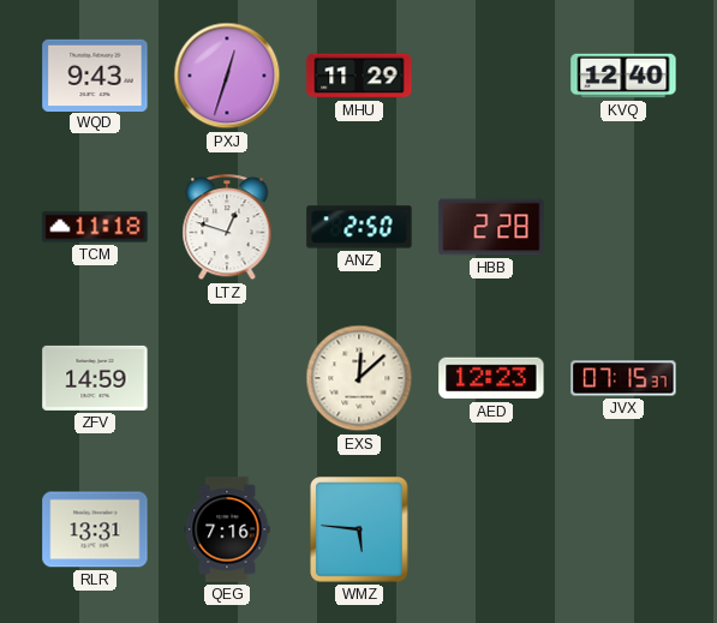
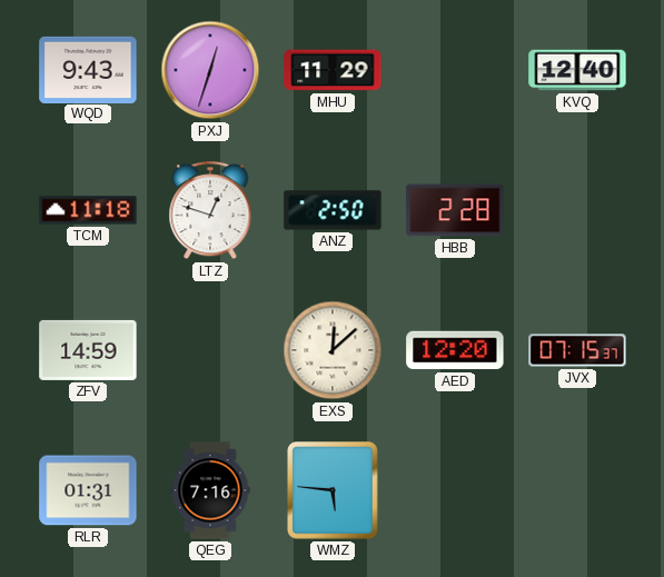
AED: 12:23 -> 12:20 (455, 350)
RLR: 13:31 -> 01:31 (88, 490)
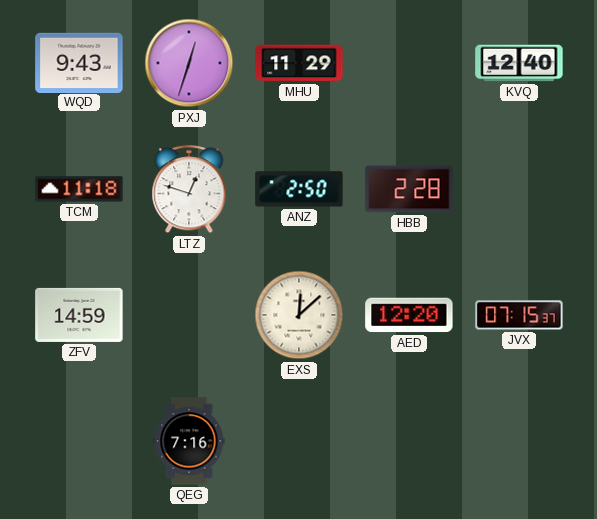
RLR: 01:31 -> none (88, 490)
WMZ: 5:46 -> none (334, 491)
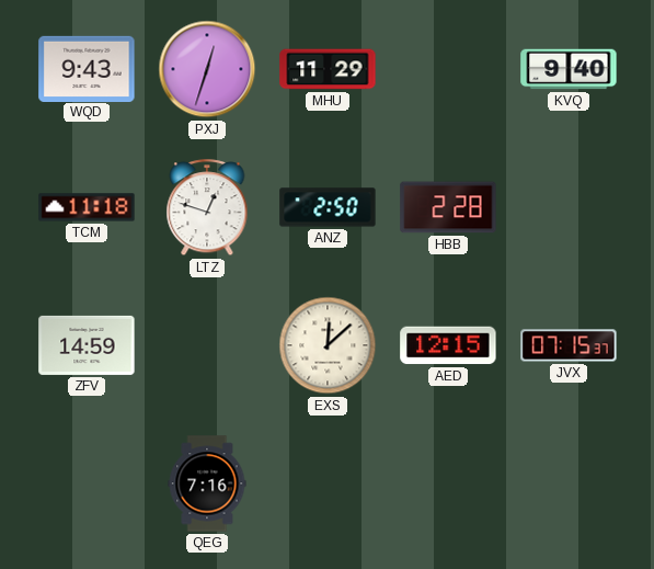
KVQ: 12:40 -> 9:40 (569, 69)
AED: 12:20 -> 12:15 (448, 345)
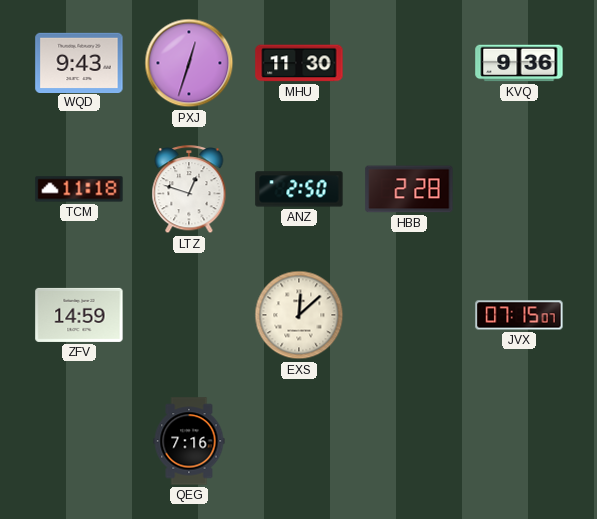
MHU: 11:29 -> 11:30 (299, 63)
KVQ: 9:40 -> 9:36 (519, 63)
AED: 12:15 -> none (448, 345)
JVX: 07:15:37 -> 07:15:07 (519, 315)
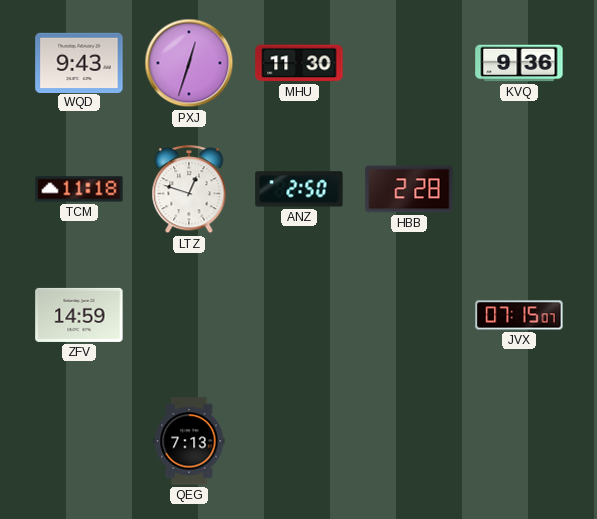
EXS: 12:08 -> none (299, 315)
QEG: 7:16 -> 7:13 (189, 441)
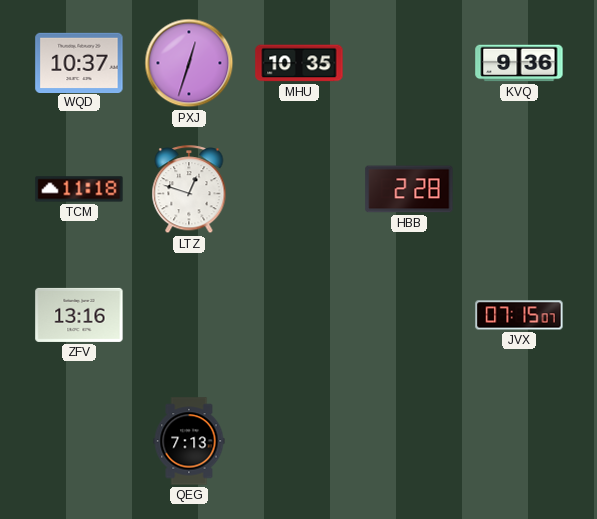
WQD: 9:43 -> 10:37 (79, 62)
MHU: 11:30 -> 10:35 (299, 63)
ANZ: 2:50 -> none (299, 189)
ZFV: 14:59 -> 13:16 (79, 315)
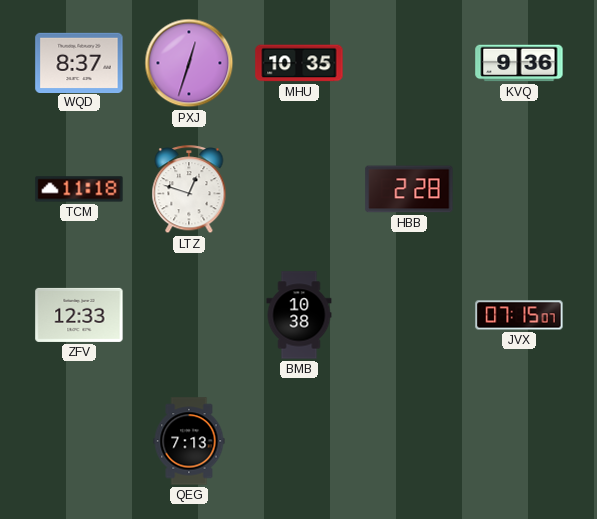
WQD: 10:37 -> 8:37 (79, 62)
ZFV: 13:16 -> 12:33 (79, 315)
BMB: none -> 10:38 (299, 315)
